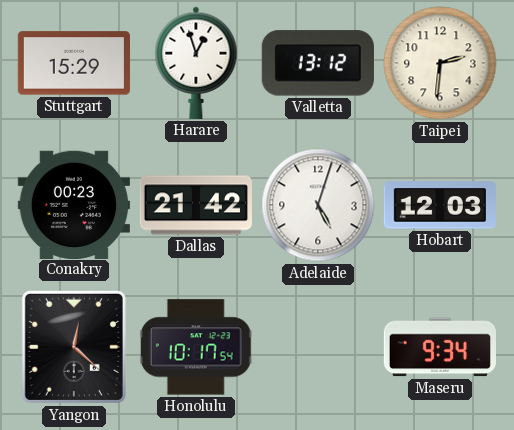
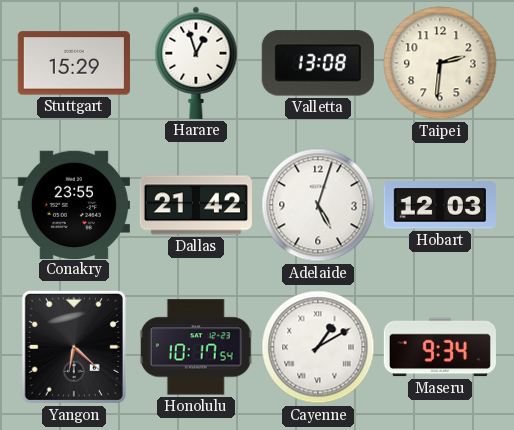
Valletta: 13:12 -> 13:08 (318, 63)
Conakry: 00:23 -> 23:55 (74, 204)
Yangon: 12:22 -> 6:22 (74, 347)
Cayenne: none -> 1:10 (318, 347)
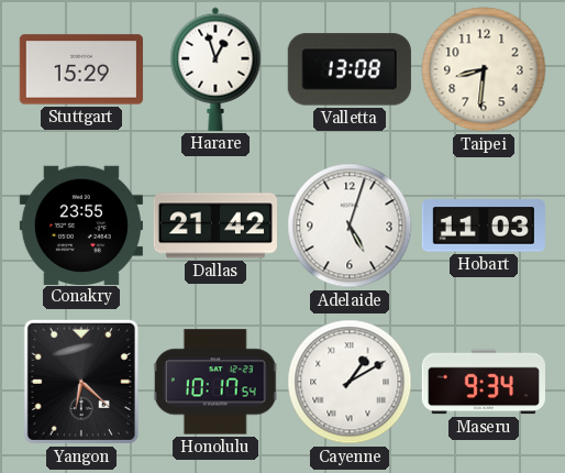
Taipei: 2:31 -> 8:31 (484, 69)
Hobart: 12:03 -> 11:03 (484, 226)
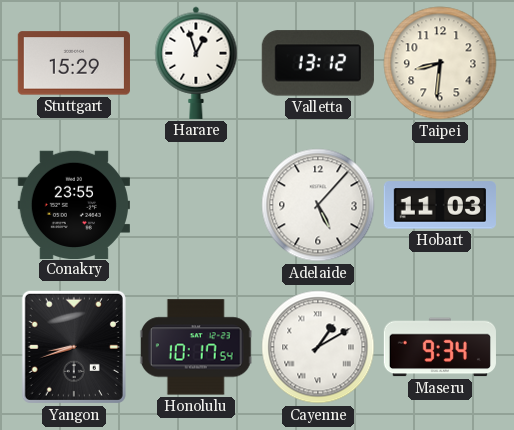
Valletta: 13:08 -> 13:12 (318, 63)
Dallas: 21:42 -> none (215, 226)
Adelaide: 5:03 -> 5:07 (318, 205)
Yangon: 6:22 -> 8:42 (74, 347)
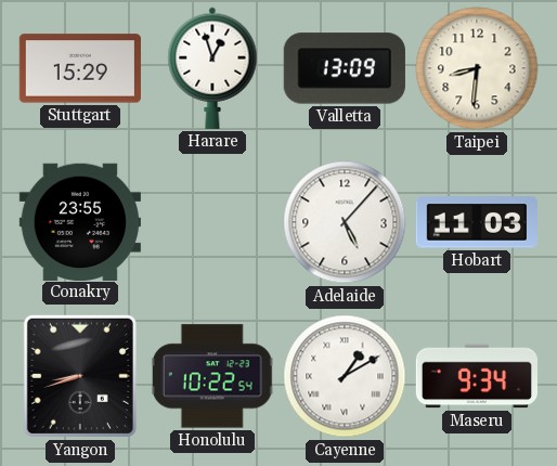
Valletta: 13:12 -> 13:09 (345, 68)
Honolulu: 10:17 -> 10:22 (212, 376)
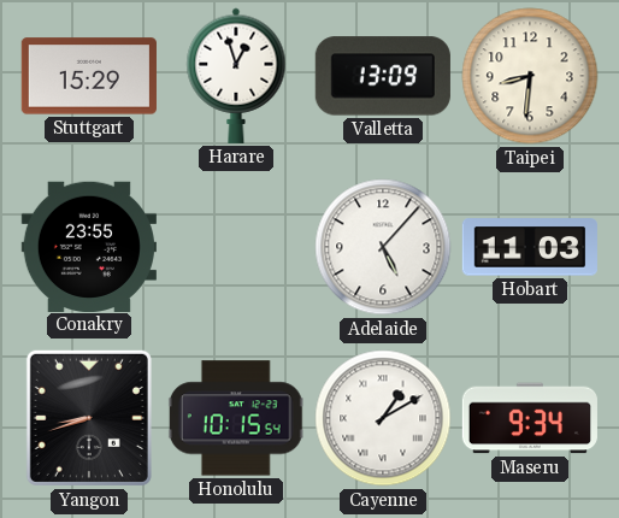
Honolulu: 10:22 -> 10:15 (236, 418)
